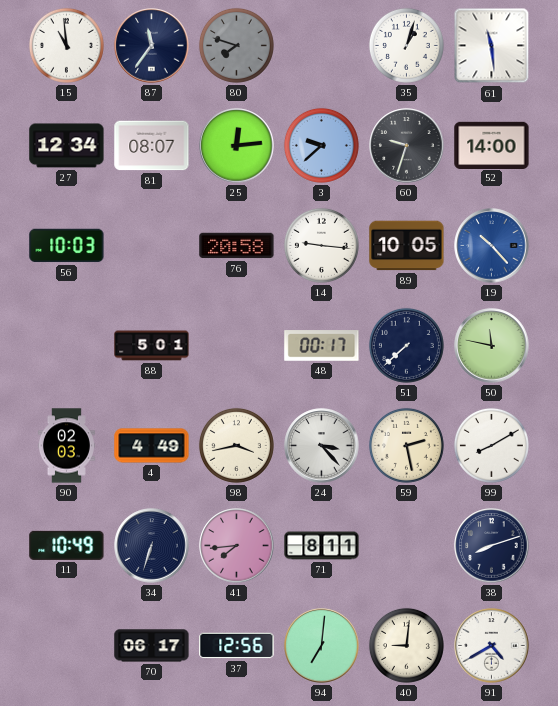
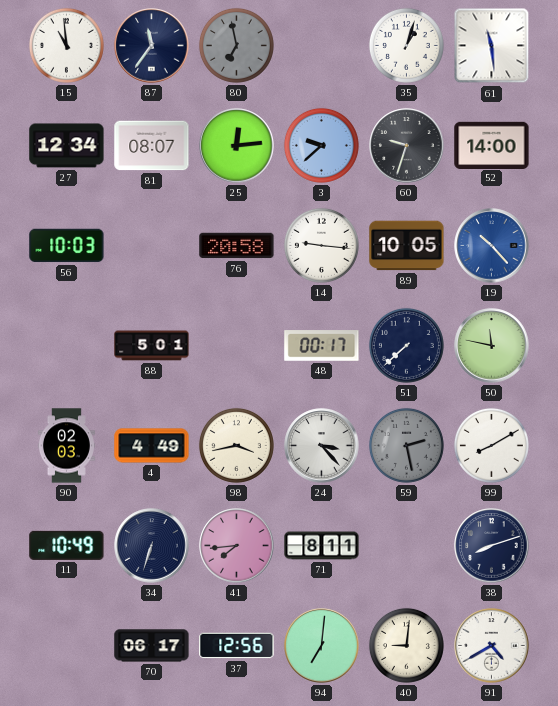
80: 7:48 -> 6:58 (236, 45)
59 dial: cream -> grey (406, 445)
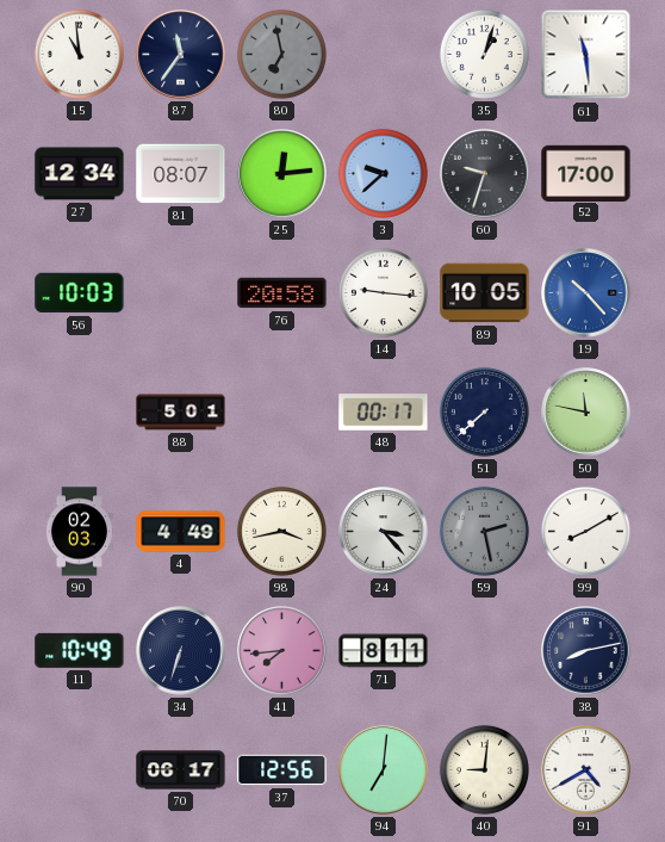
52: 14:00 -> 17:00 (586, 173)
38: 8:12 -> 8:13 (586, 651)
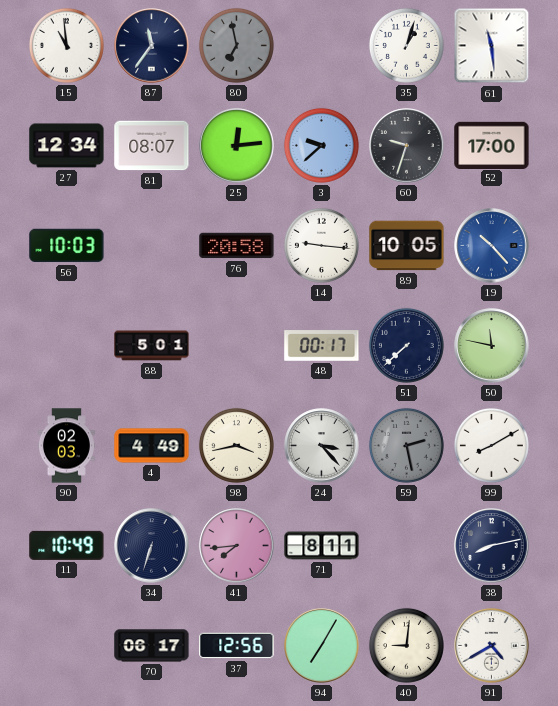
94: 7:01 -> 7:05 (322, 646)
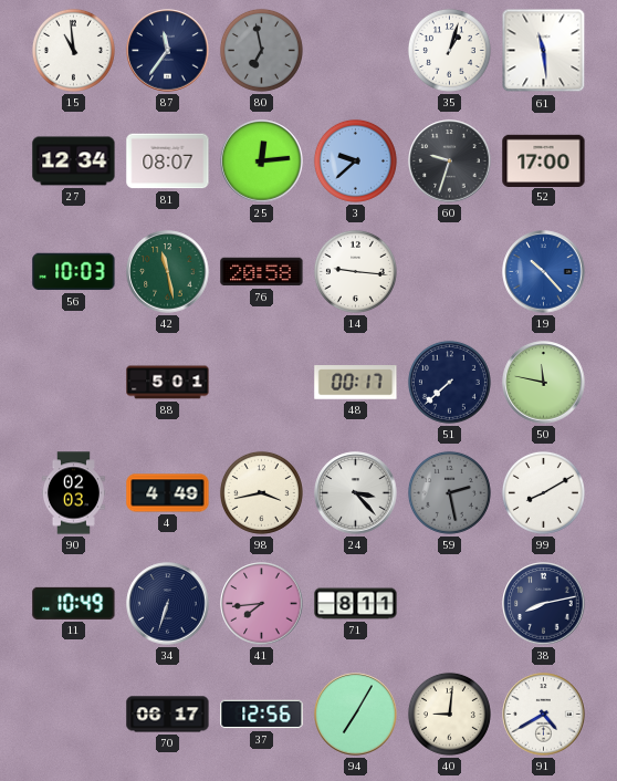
42: none -> 11:28 (168, 272)
89: 10:05 -> none (407, 246)
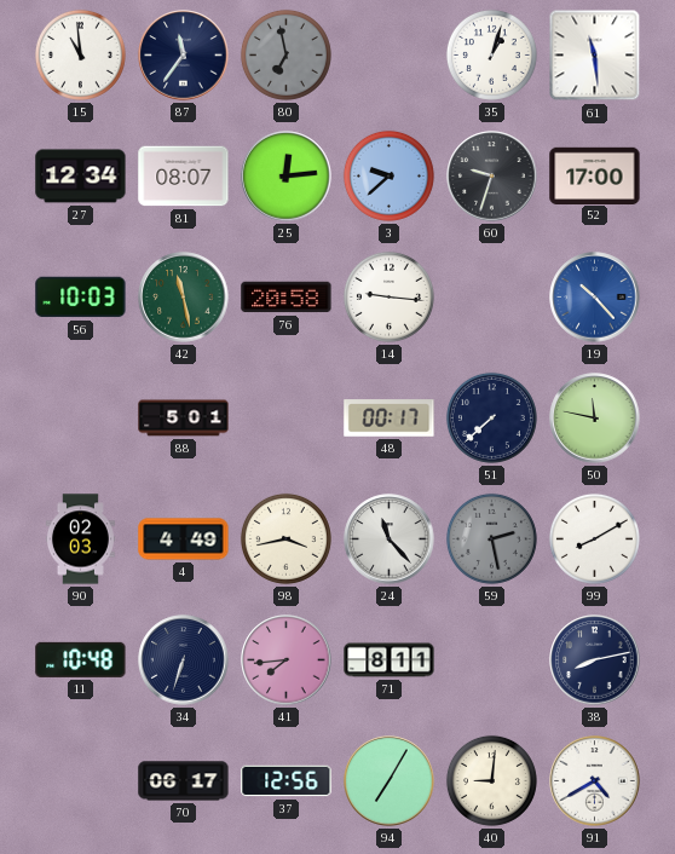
24: 3:23 -> 11:23 (390, 539)
11: 10:49 -> 10:48 (81, 659)
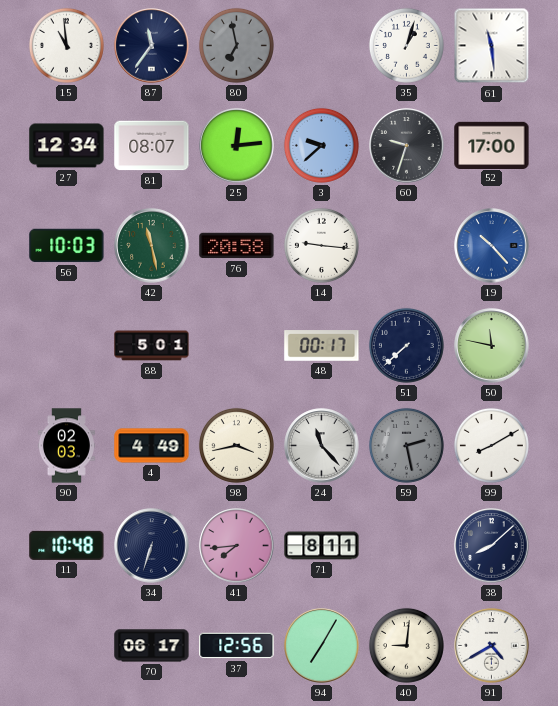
38: 8:13 -> 8:08 (492, 546)
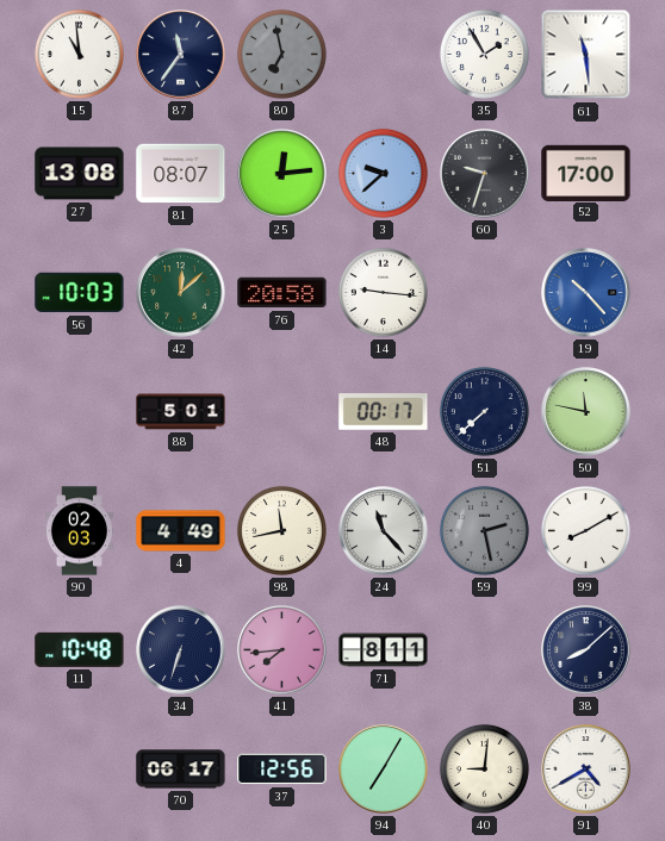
35: 1:03 -> 1:55 (484, 54)
27: 12:34 -> 13:08 (80, 174)
42: 11:28 -> 12:08 (181, 293)
98: 3:43 -> 11:43 (281, 530)
